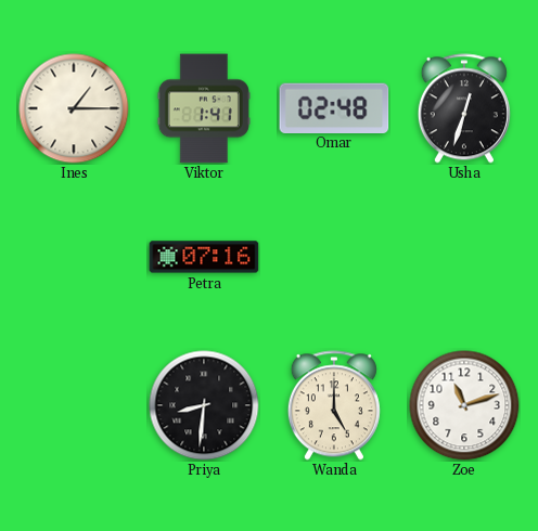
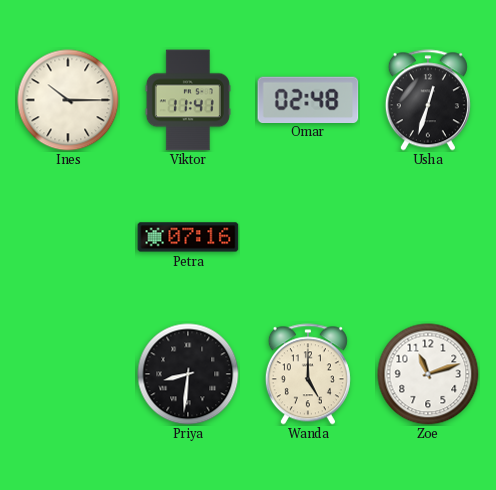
Ines: 1:15 -> 10:15 (68, 100)
Viktor: 1:41 -> 11:41 (188, 100)
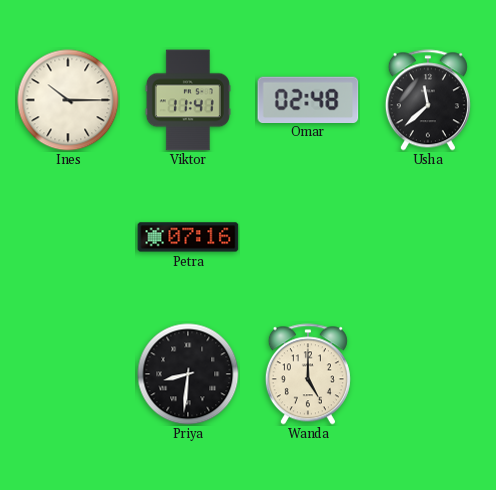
Usha: 12:33 -> 11:38 (428, 100)
Zoe: 11:12 -> none (428, 374)
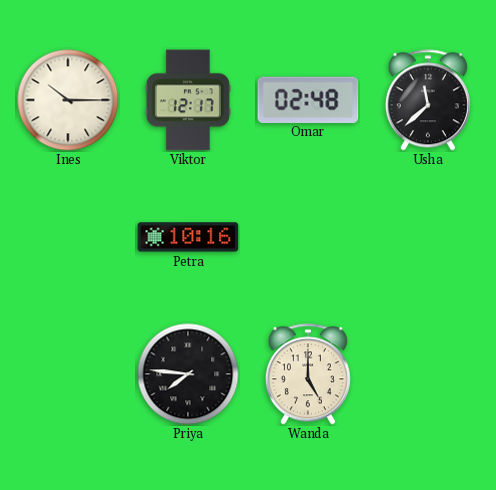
Viktor: 11:41 -> 12:17 (188, 100)
Petra: 07:16 -> 10:16 (188, 237)
Priya: 8:31 -> 7:46 (188, 374)
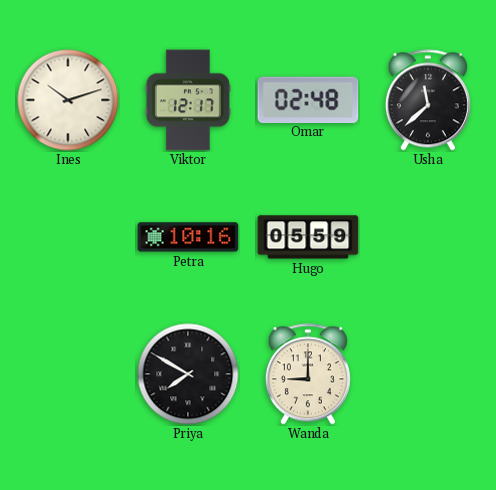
Ines: 10:15 -> 10:12 (68, 100)
Hugo: none -> 05:59 (308, 237)
Priya: 7:46 -> 7:50 (188, 374)
Wanda: 5:00 -> 9:00 (308, 374)
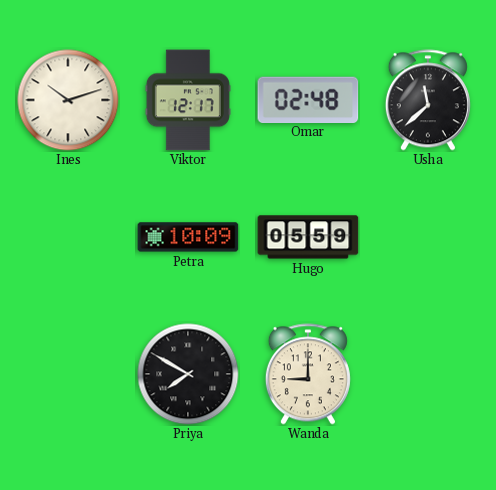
Petra: 10:16 -> 10:09 (188, 237)
